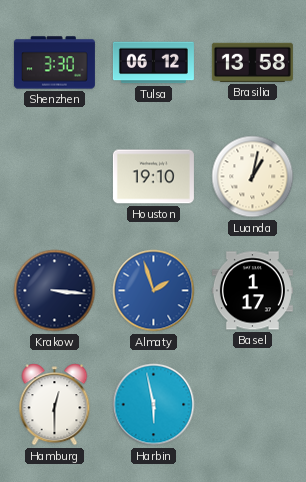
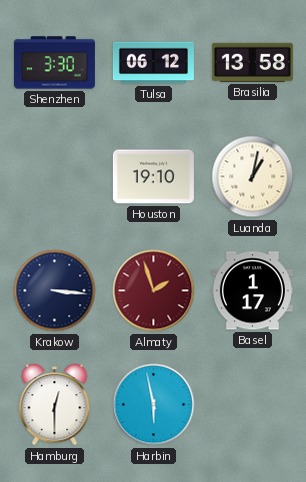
Almaty dial: blue -> burgundy (154, 291)
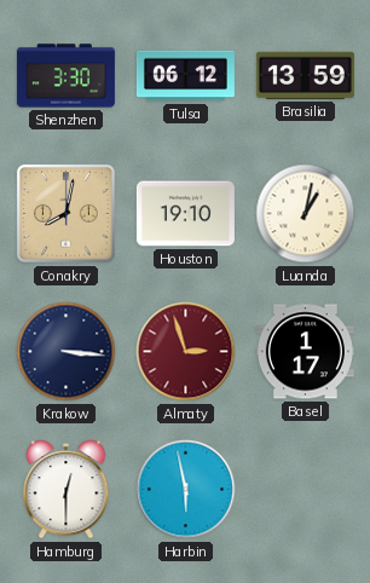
Brasilia: 13:58 -> 13:59 (305, 75)
Conakry: none -> 8:02 (65, 213)
Almaty: 1:57 -> 2:57 (186, 352)
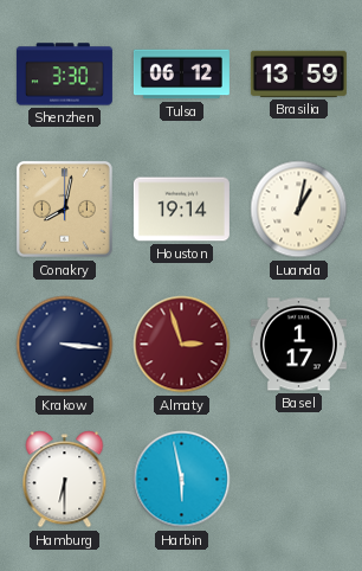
Houston: 19:10 -> 19:14 (181, 210)
Hamburg: 12:30 -> 6:30 (65, 480)
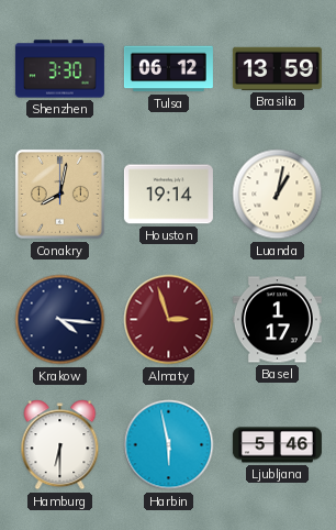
Krakow: 3:16 -> 4:16 (60, 320)
Ljubljana: none -> 5:46 (277, 445)
